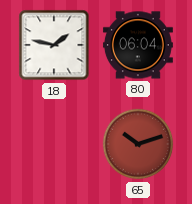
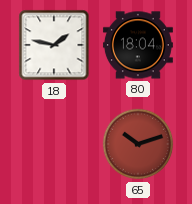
80: 06:04 -> 18:04 (138, 45)
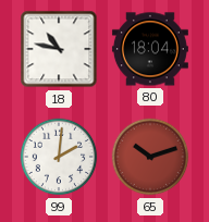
18: 1:47 -> 10:47 (59, 49)
99: none -> 2:01 (59, 157)
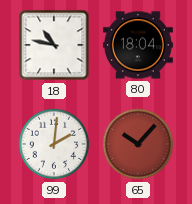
65: 10:12 -> 10:07 (138, 144)
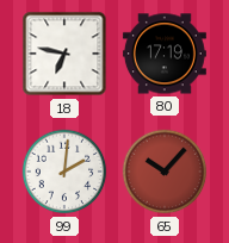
18: 10:47 -> 6:47 (64, 54)
80: 18:04 -> 17:19 (165, 54)
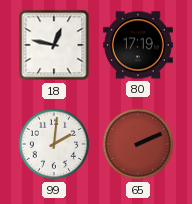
18: 6:47 -> 12:47 (54, 45)
65: 10:07 -> 2:11 (138, 144)
